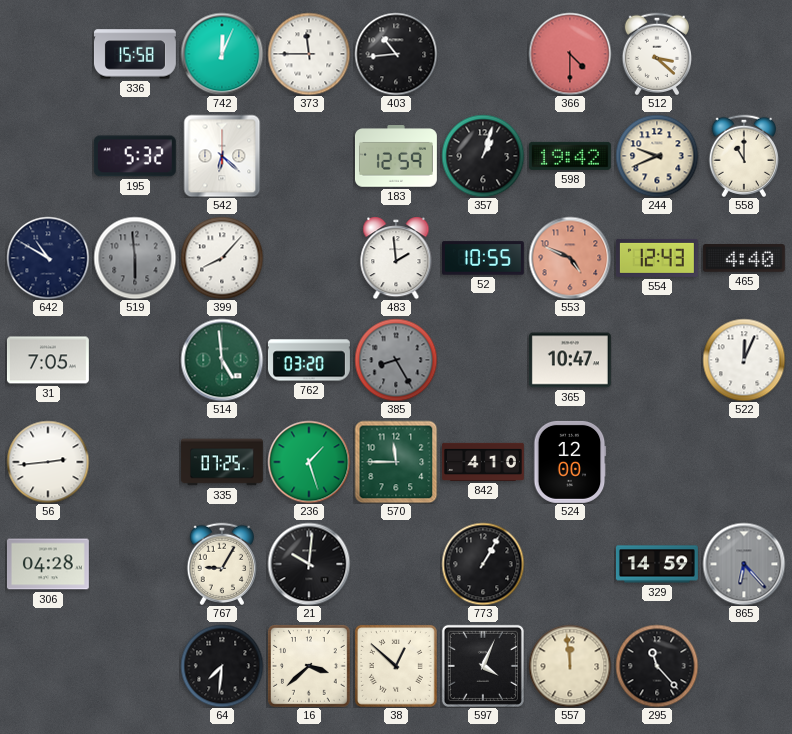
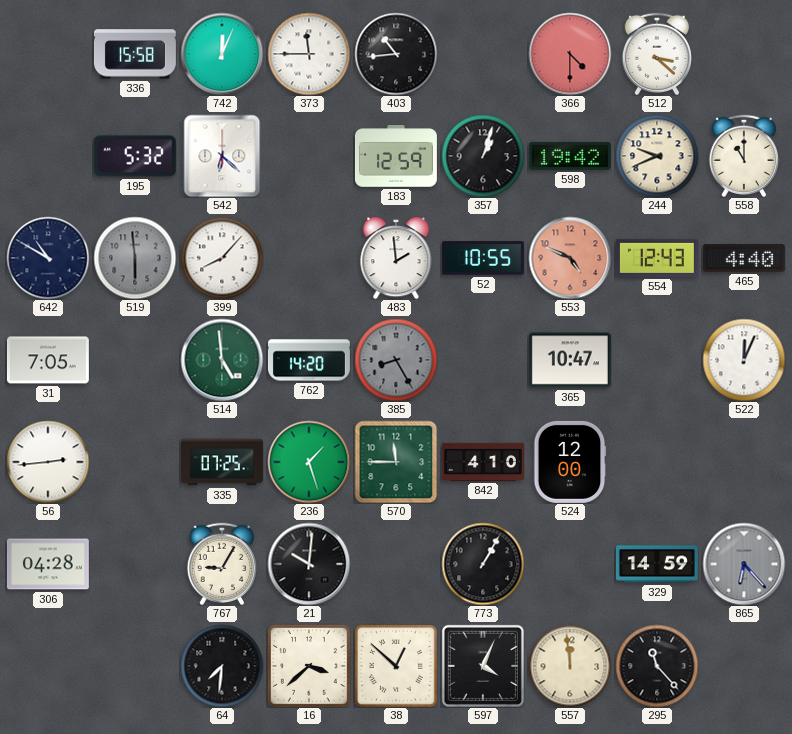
762: 03:20 -> 14:20 (309, 360)
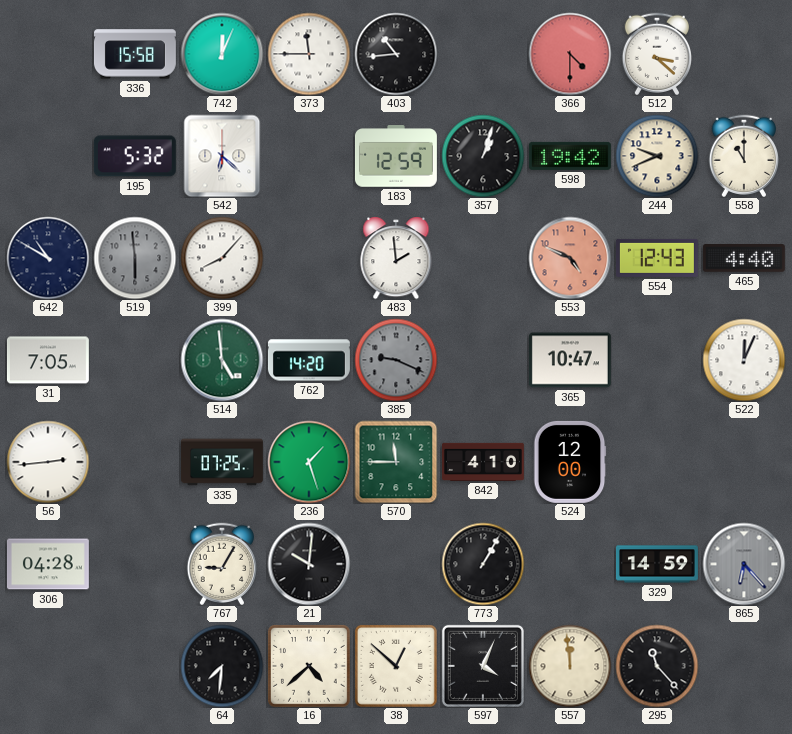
52: 10:55 -> none (483, 258)
385: 8:25 -> 9:19 (396, 360)
16: 3:38 -> 4:38 (309, 666)
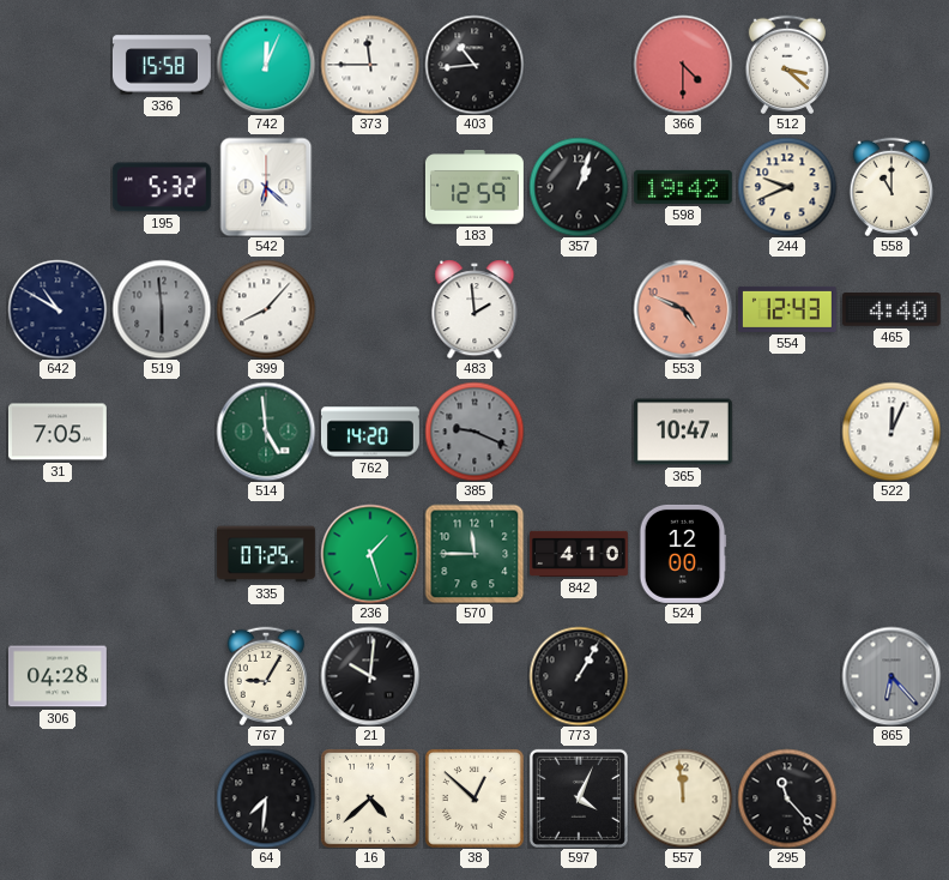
56: 2:44 -> none (48, 462)
329: 14:59 -> none (657, 564)
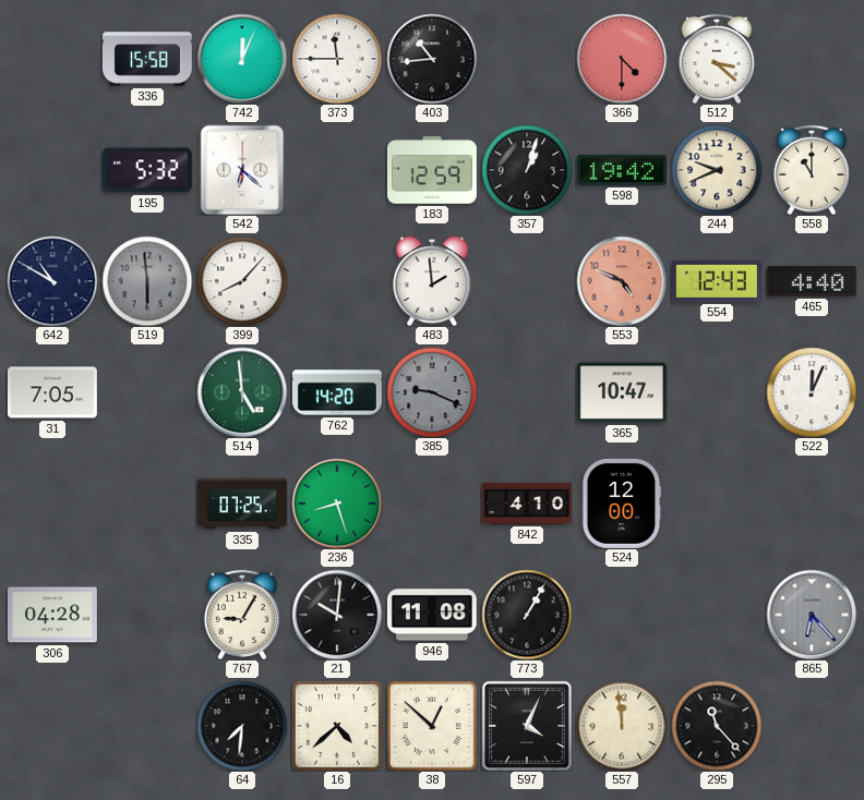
236: 1:27 -> 8:27 (337, 504)
570: 11:45 -> none (475, 554)
946: none -> 11:08 (432, 615)
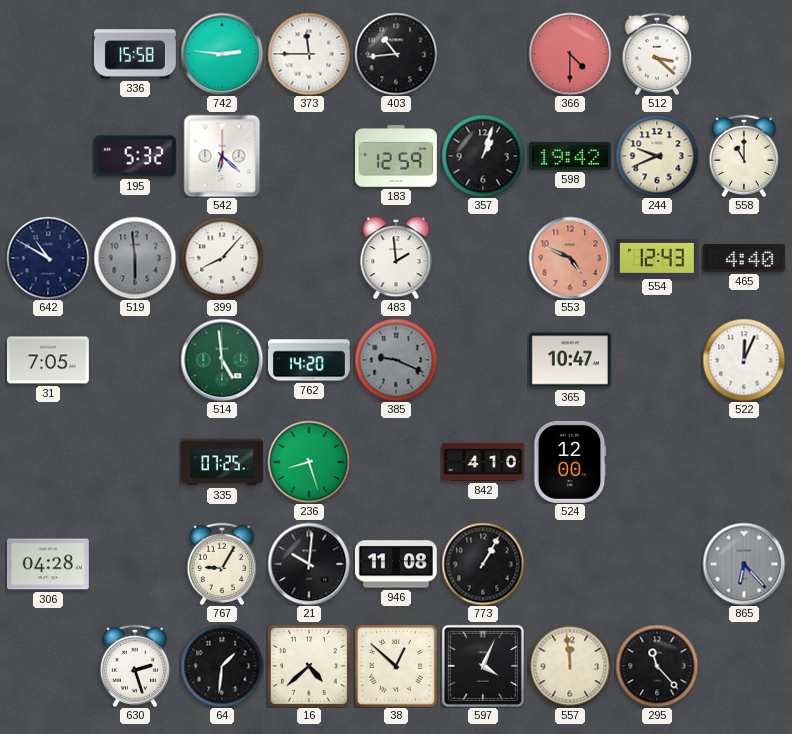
742: 12:04 -> 2:46 (222, 54)
630: none -> 2:27 (134, 665)
64: 7:31 -> 1:31 (222, 666)
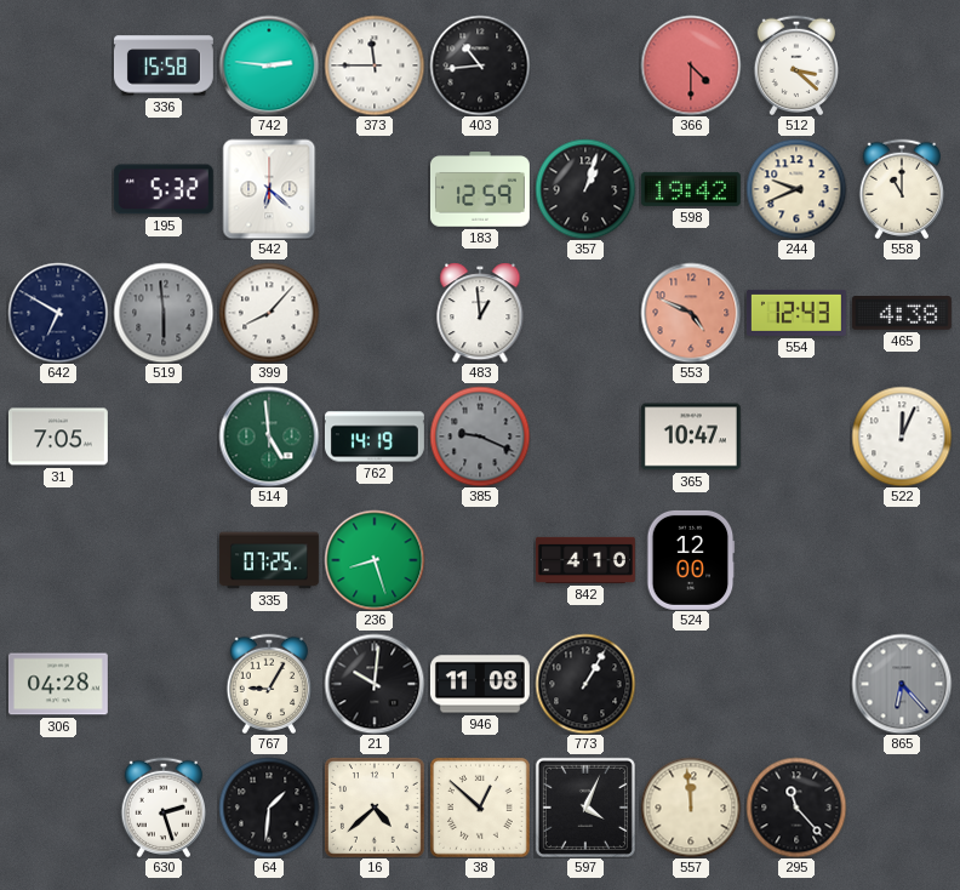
642: 10:50 -> 6:50 (58, 313)
483: 1:59 -> 12:59 (480, 313)
465: 4:40 -> 4:38 (902, 314)
762: 14:20 -> 14:19 (375, 437)
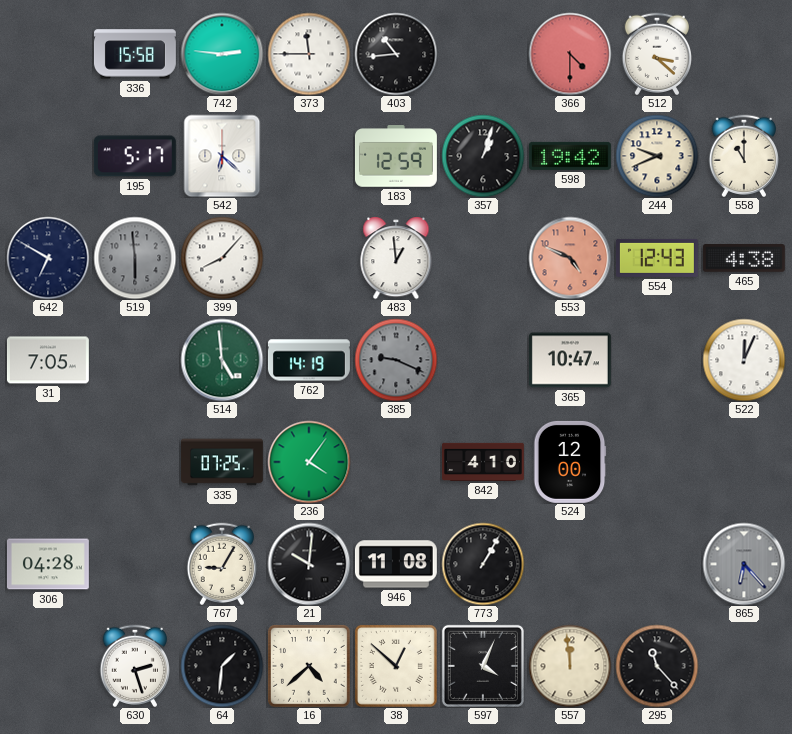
195: 5:32 -> 5:17 (135, 156)
236: 8:27 -> 4:06 (309, 462)
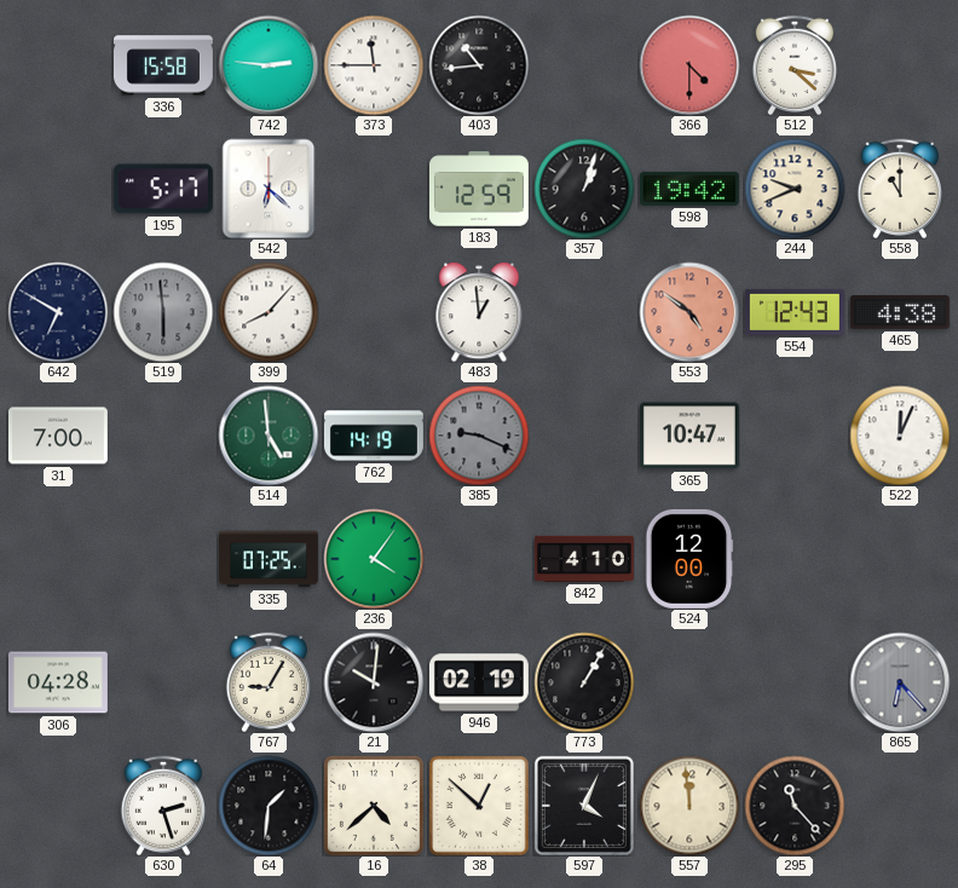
553: 4:49 -> 4:51 (689, 312)
31: 7:05 -> 7:00 (58, 436)
946: 11:08 -> 02:19 (479, 682)
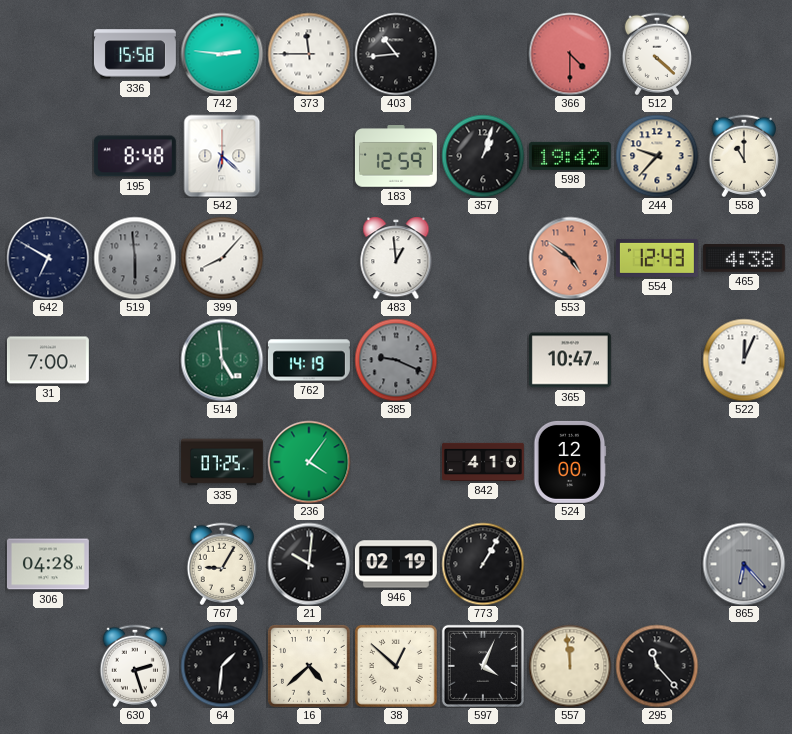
512: 3:22 -> 4:22 (656, 53)
195: 5:17 -> 8:48 (135, 156)
244: 9:41 -> 9:37 (657, 156)
